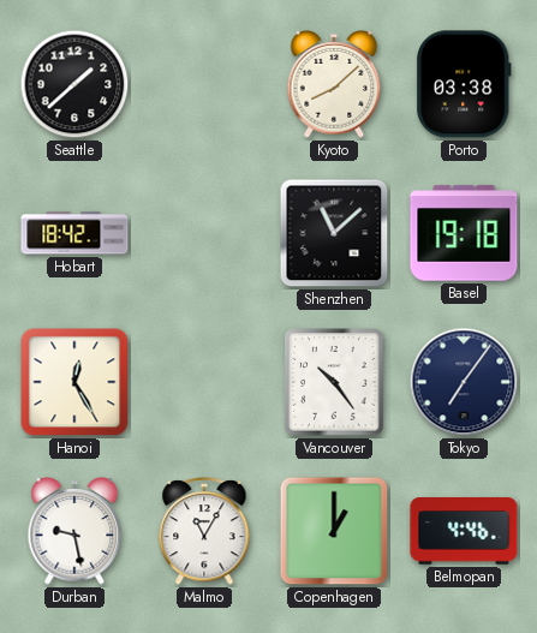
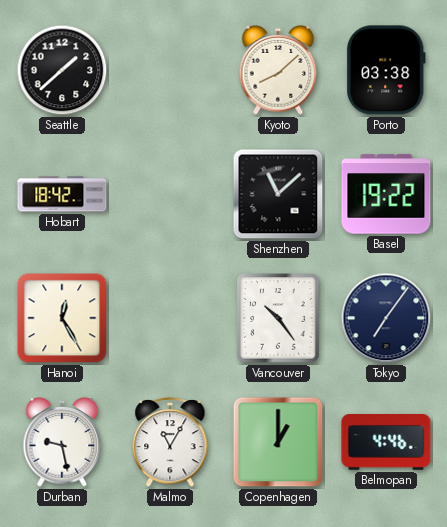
Basel: 19:18 -> 19:22 (386, 194)
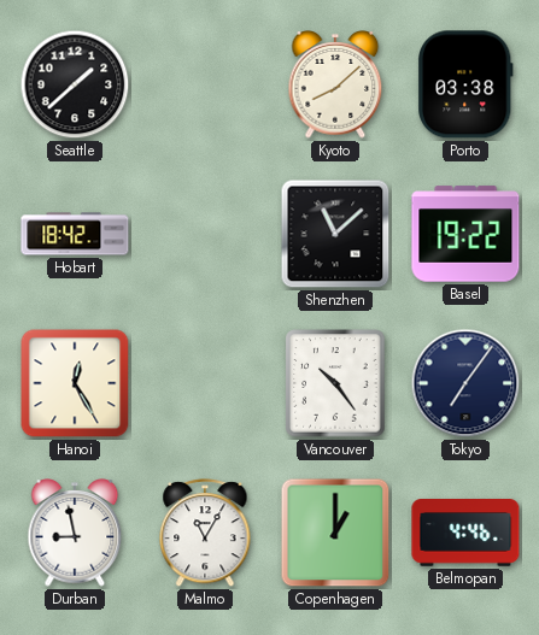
Durban: 9:28 -> 8:58 (75, 533)
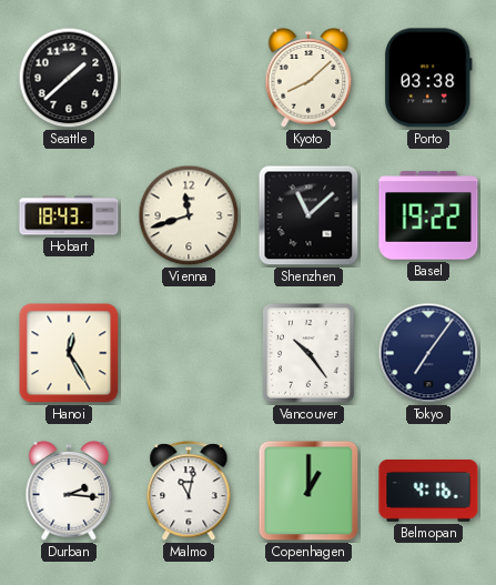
Hobart: 18:42 -> 18:43 (69, 215)
Vienna: none -> 11:42 (189, 215)
Durban: 8:58 -> 2:16 (69, 491)
Malmo: 11:05 -> 11:02 (189, 492)
Belmopan: 4:46 -> 4:16 (428, 492)
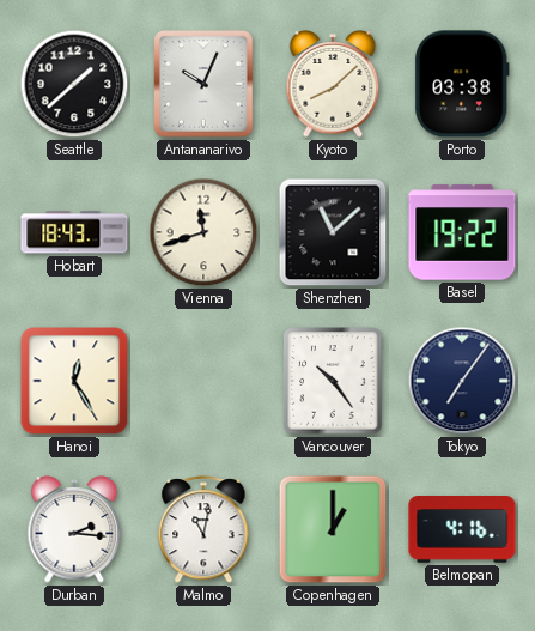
Antananarivo: none -> 10:04 (203, 84)
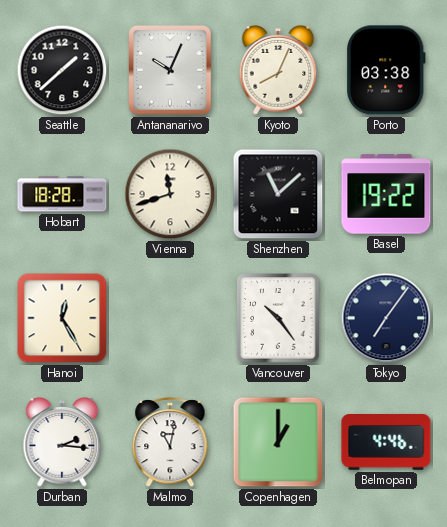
Kyoto: 8:08 -> 8:04 (278, 70)
Hobart: 18:43 -> 18:28 (62, 194)
Belmopan: 4:16 -> 4:46 (386, 443)
